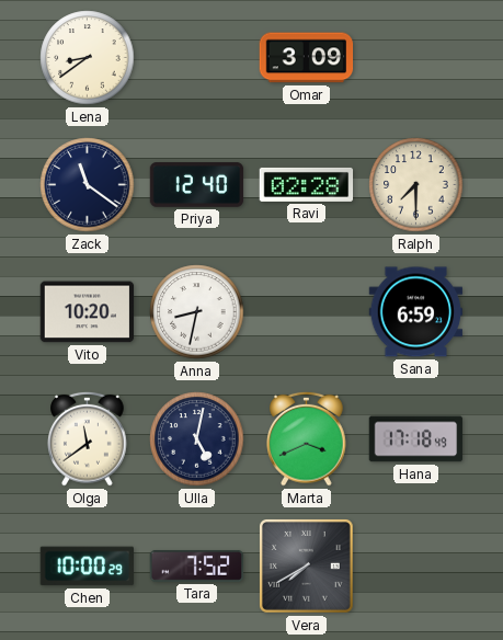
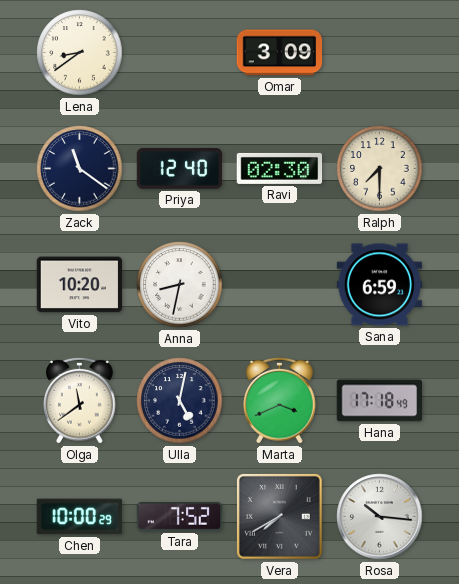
Ravi: 02:28 -> 02:30 (280, 168)
Rosa: none -> 10:16 (380, 517)
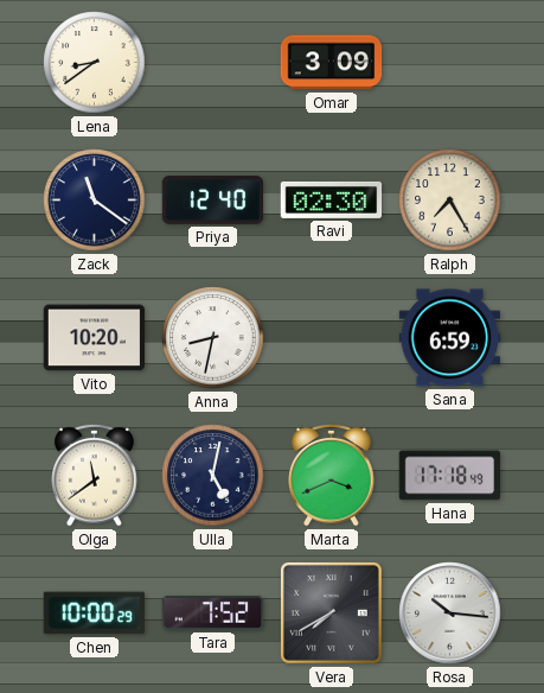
Ralph: 7:30 -> 7:25 (450, 201)
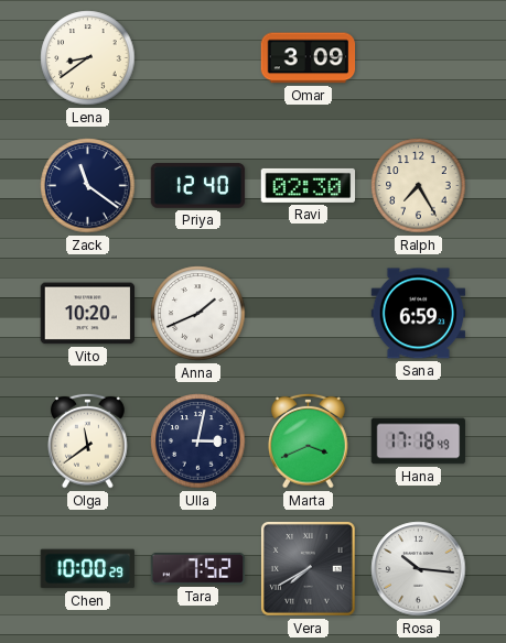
Anna: 8:32 -> 1:41 (198, 314)
Ulla: 5:02 -> 3:02 (198, 442)
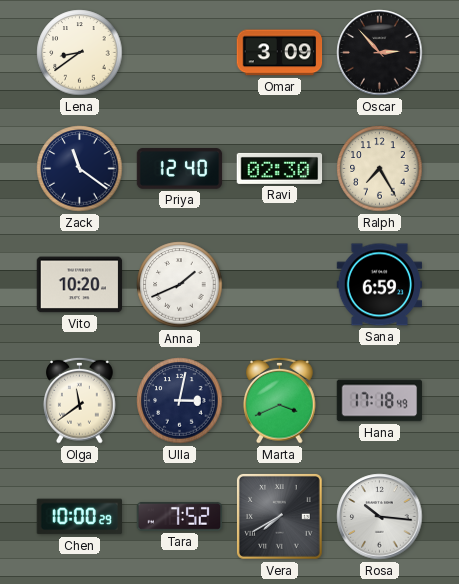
Oscar: none -> 2:53 (380, 53)
